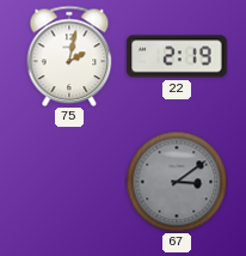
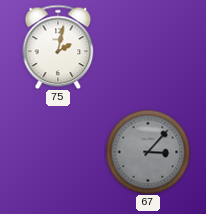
22: 2:19 -> none (177, 56)
67: 3:09 -> 3:07 (148, 152)
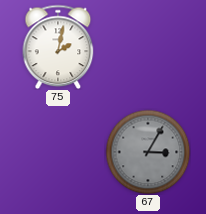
67: 3:07 -> 3:05 (148, 152)
